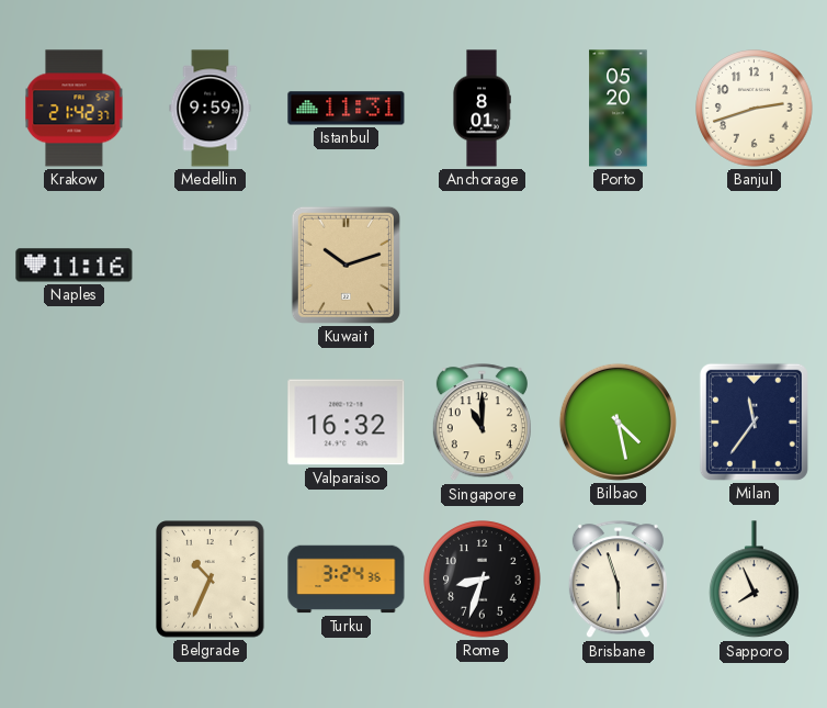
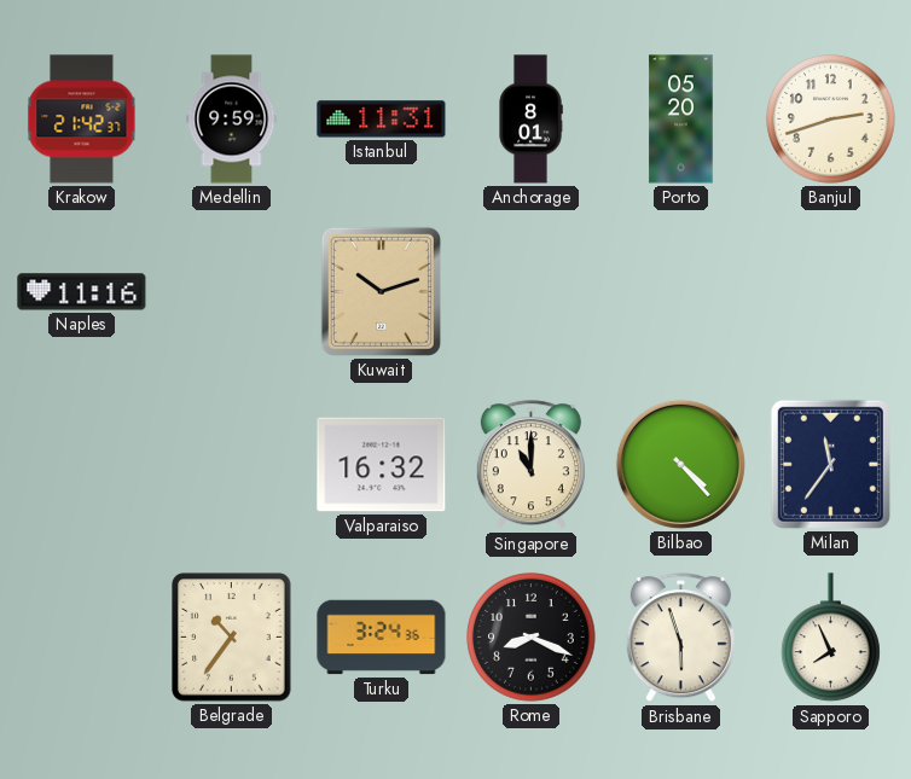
Bilbao: 4:28 -> 4:23 (680, 464)
Belgrade: 10:34 -> 10:36 (232, 638)
Rome: 8:33 -> 8:19 (532, 638)
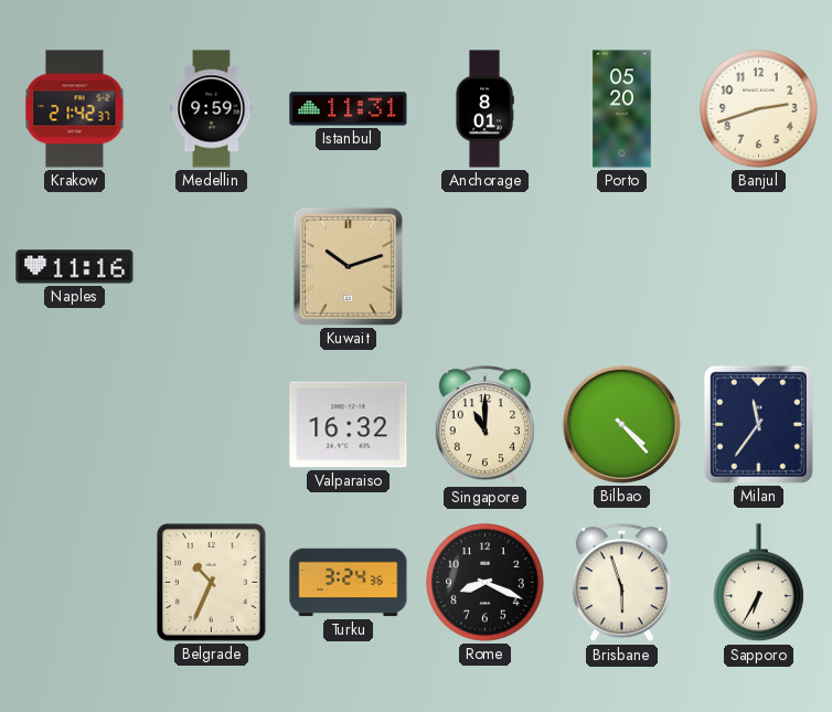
Belgrade: 10:36 -> 10:34 (212, 583)
Sapporo: 7:56 -> 6:35 (759, 583)
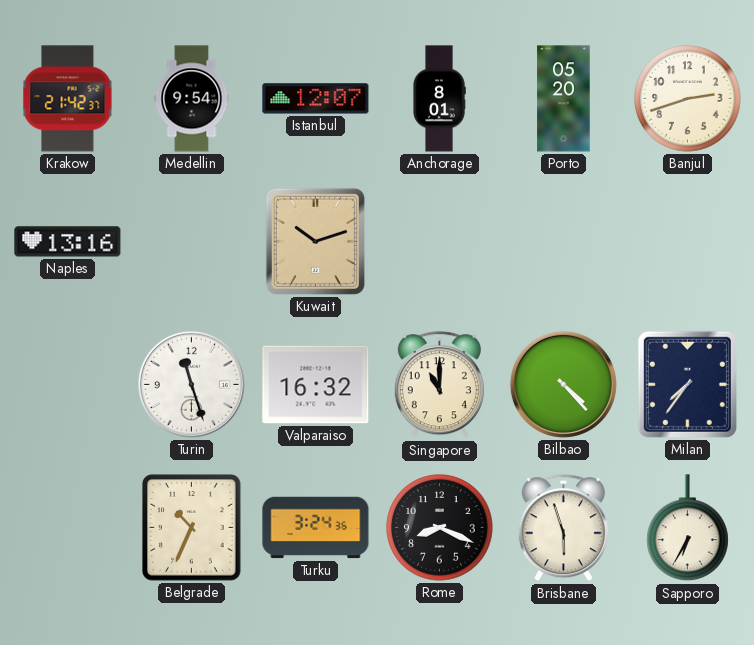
Medellin: 9:59 -> 9:54 (192, 99)
Istanbul: 11:31 -> 12:07 (316, 99)
Naples: 11:16 -> 13:16 (68, 242)
Turin: none -> 11:27 (191, 384)
Milan: 11:36 -> 7:36 (687, 384)
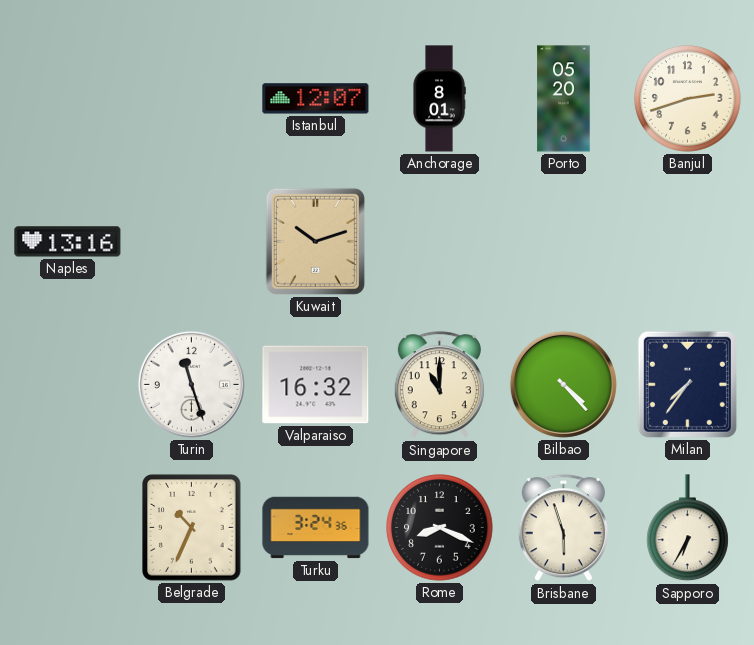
Krakow: 21:42 -> none (68, 99)
Medellin: 9:54 -> none (192, 99)
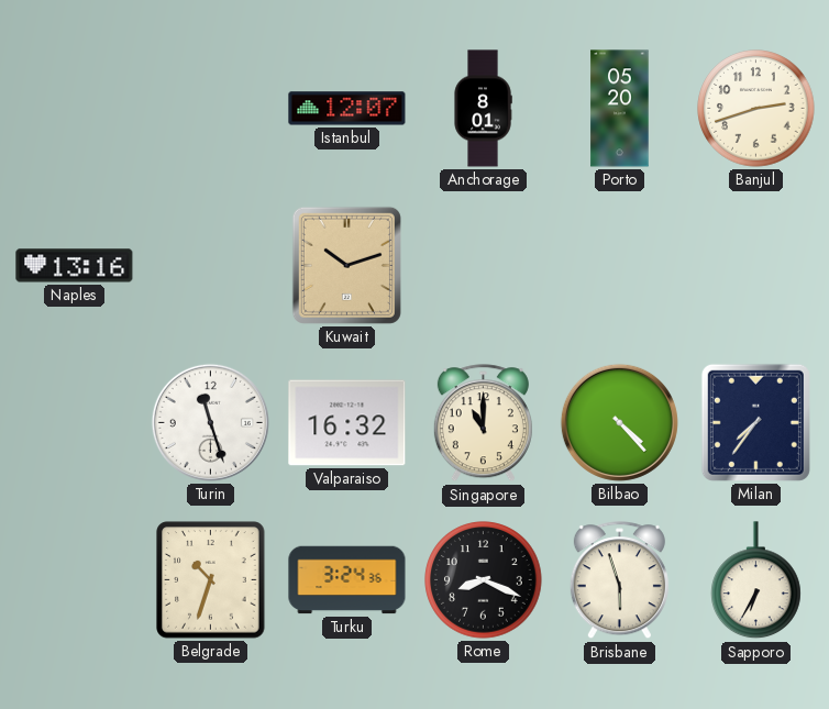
Belgrade: 10:34 -> 10:33 (211, 580)
